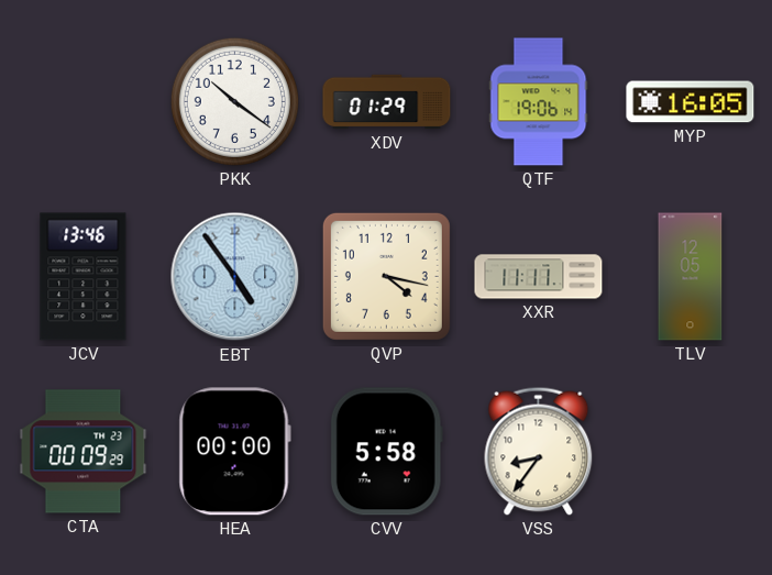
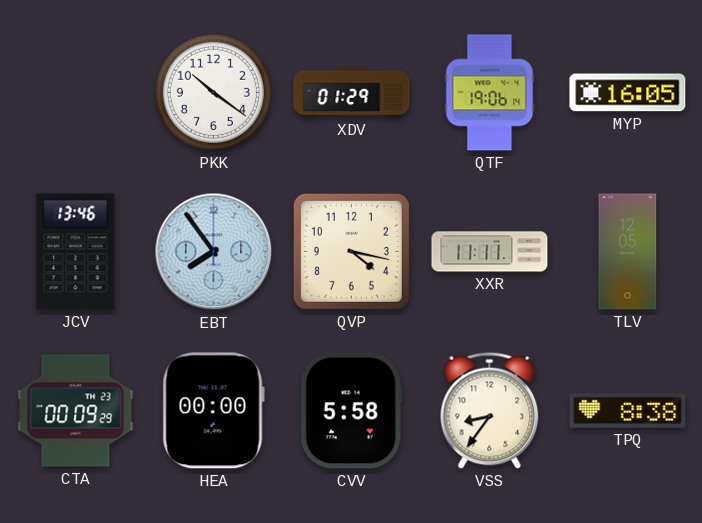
EBT: 4:54 -> 7:54 (214, 252)
TPQ: none -> 8:38 (628, 411)
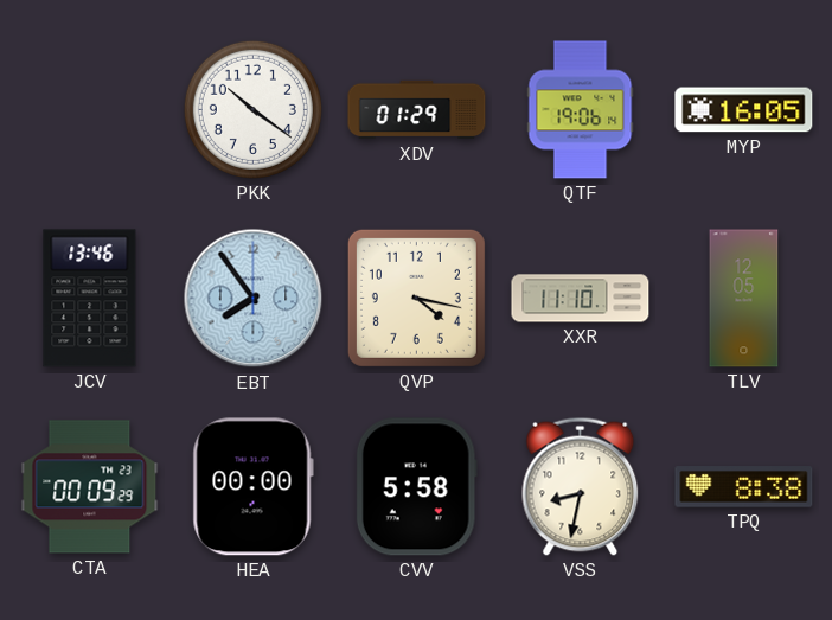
XXR: 11:11 -> 11:10 (581, 299)
VSS: 8:36 -> 8:32 (581, 486)
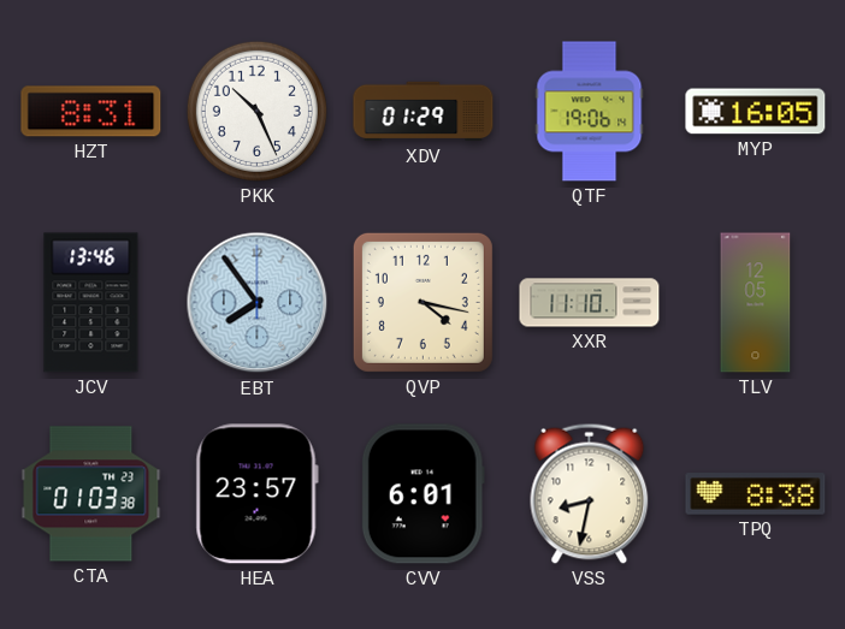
HZT: none -> 8:31 (91, 112)
PKK: 10:21 -> 10:26 (256, 111)
CTA: 00:09 -> 01:03 (91, 494)
HEA: 00:00 -> 23:57 (256, 494)
CVV: 5:58 -> 6:01 (422, 494)
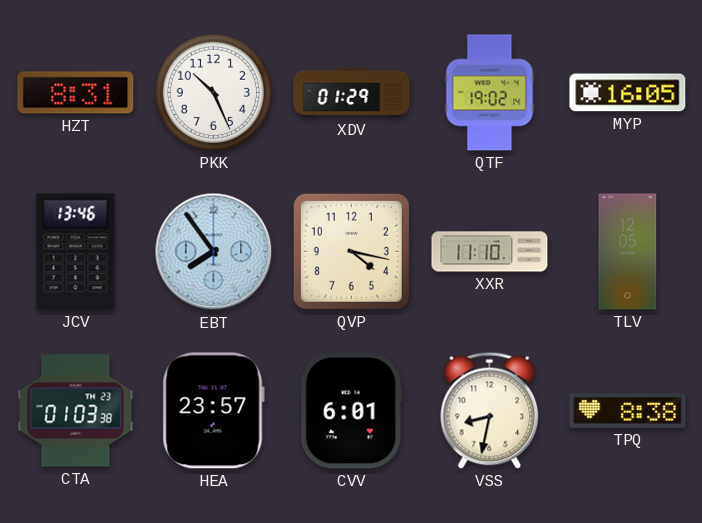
QTF: 19:06 -> 19:02 (490, 93)
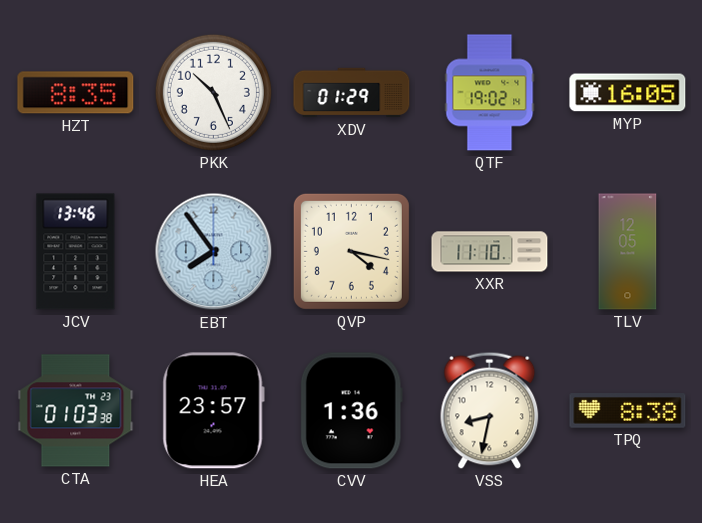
HZT: 8:31 -> 8:35 (76, 93)
CVV: 6:01 -> 1:36 (351, 411)
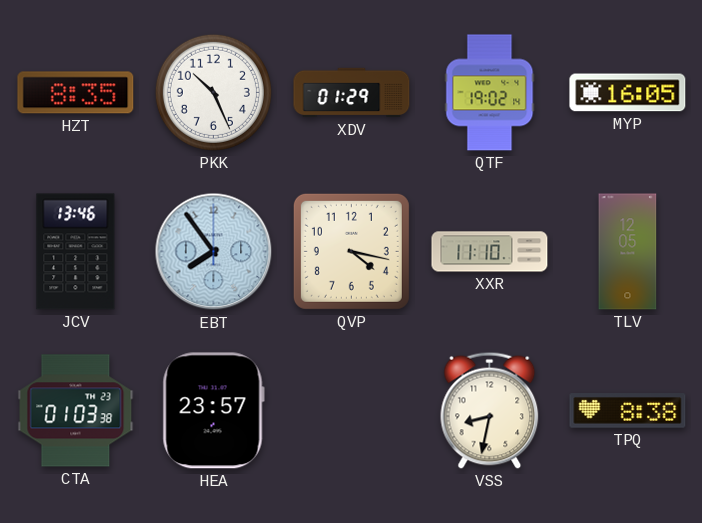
CVV: 1:36 -> none (351, 411)
